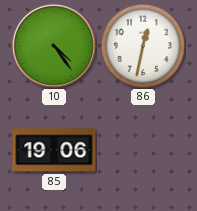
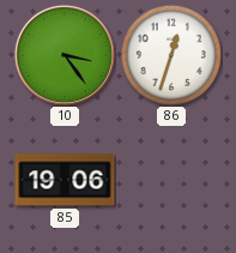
10: 4:24 -> 3:24 (65, 55)
86: 12:32 -> 12:33 (171, 55)
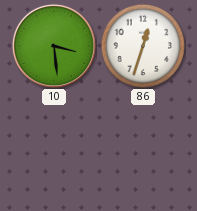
10: 3:24 -> 3:29 (54, 46)
85: 19:06 -> none (65, 180)
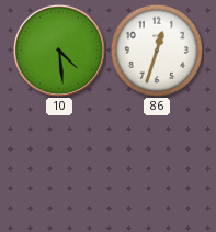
10: 3:29 -> 4:29 (59, 51)
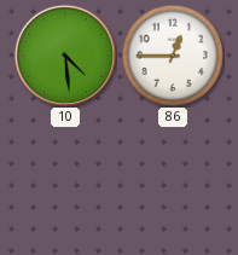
86: 12:33 -> 12:45 (173, 56)
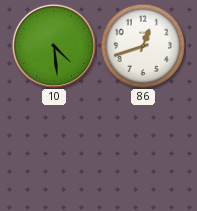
86: 12:45 -> 12:42 (143, 46)
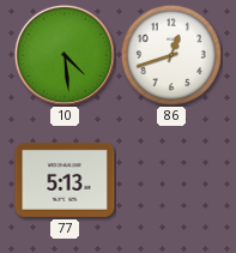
77: none -> 5:13 (65, 180)
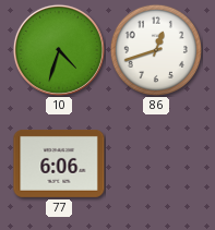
10: 4:29 -> 4:33 (59, 50)
77: 5:13 -> 6:06 (59, 164)
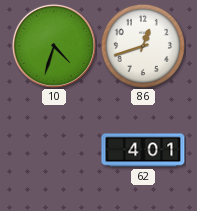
77: 6:06 -> none (59, 164)
62: none -> 4:01 (143, 150)
